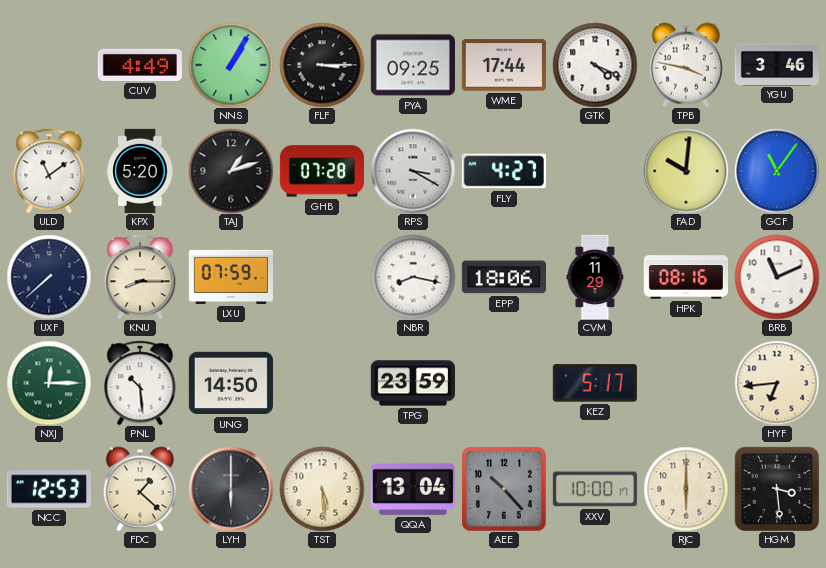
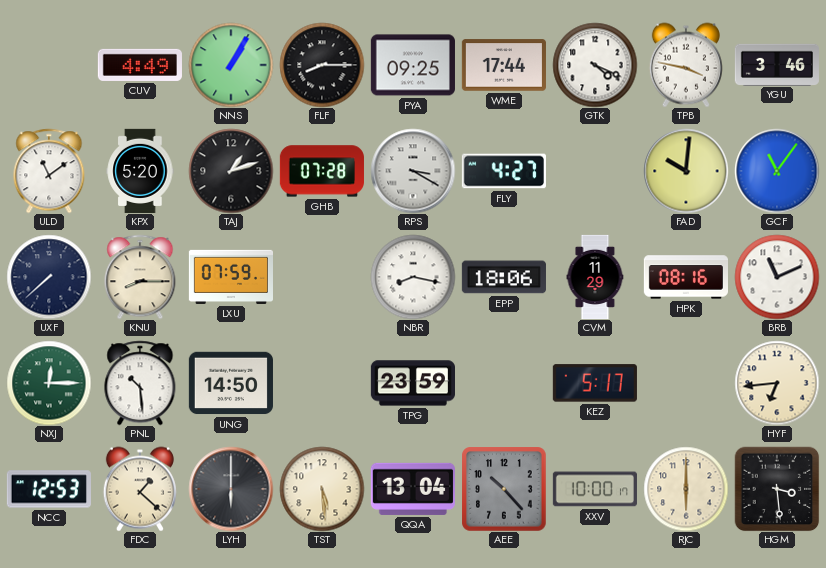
FLF: 3:15 -> 8:15 (322, 65)
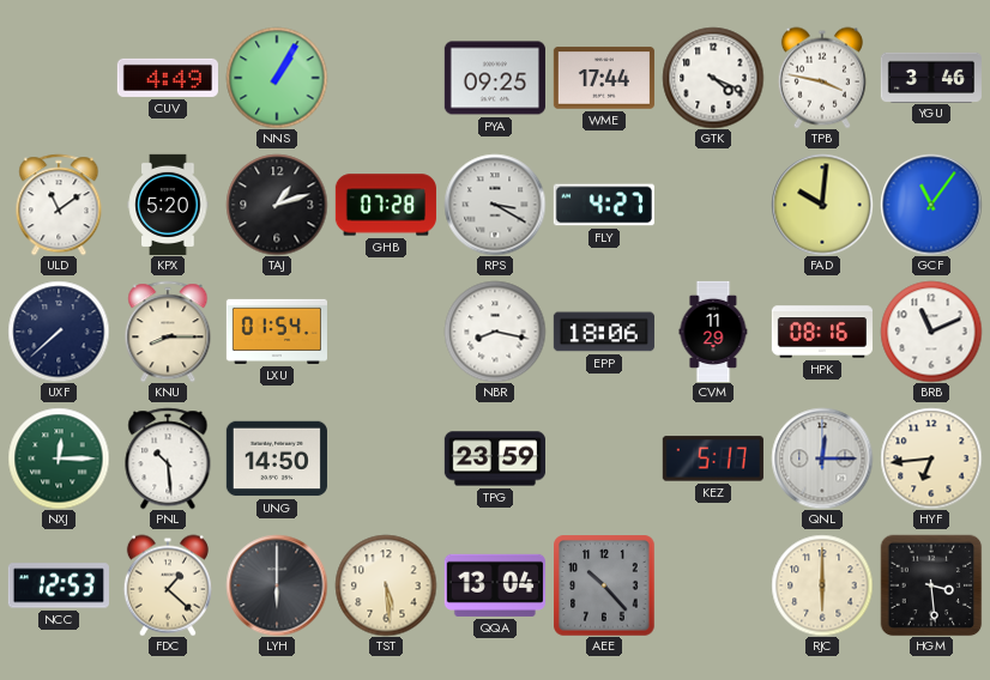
FLF: 8:15 -> none (322, 65)
LXU: 07:59 -> 01:54 (276, 332)
QNL: none -> 12:15 (822, 459)
XXV: 10:00 -> none (595, 489)
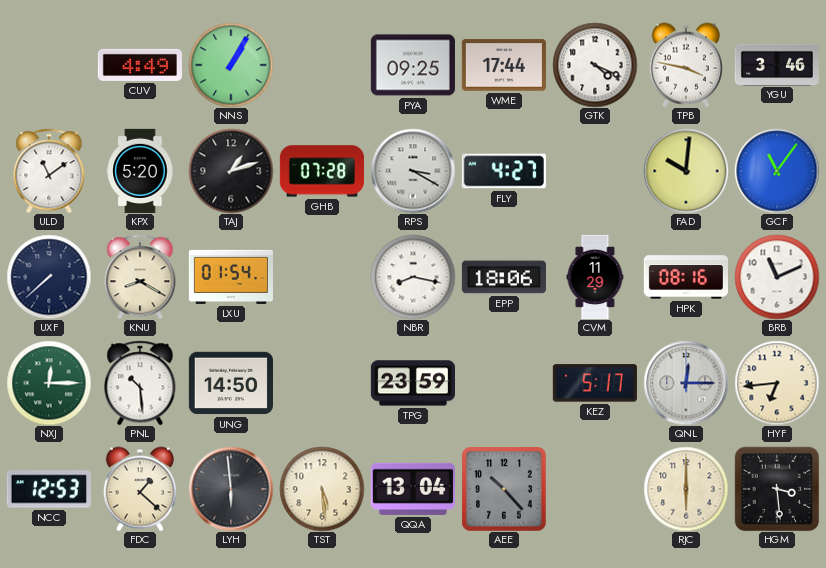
KNU: 8:15 -> 8:20 (140, 277)
LYH: 6:00 -> 5:59 (231, 489)
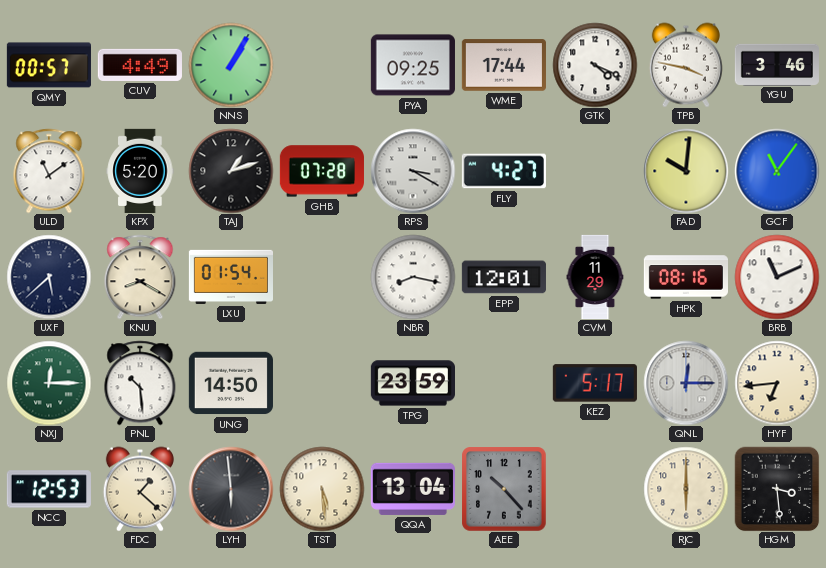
QMY: none -> 00:57 (49, 65)
UXF: 7:38 -> 5:38 (49, 277)
EPP: 18:06 -> 12:01 (504, 277)
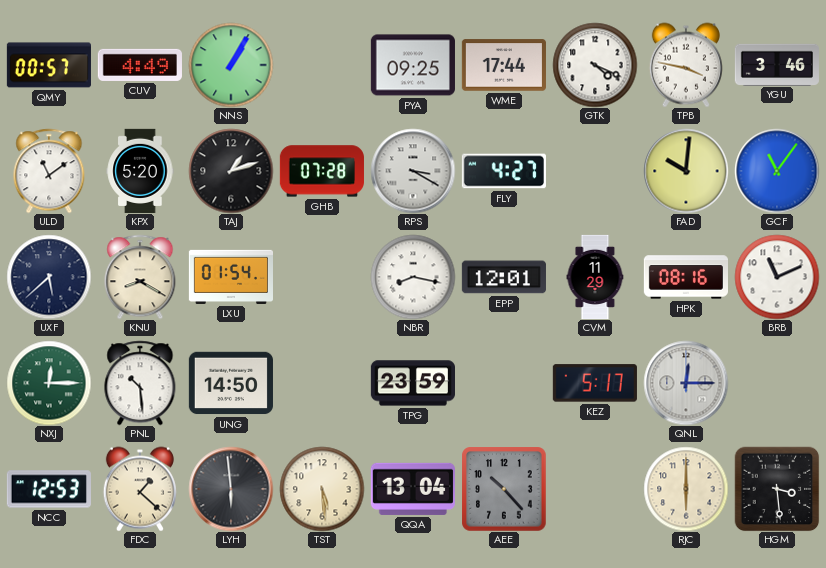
HYF: 6:44 -> none (777, 383)
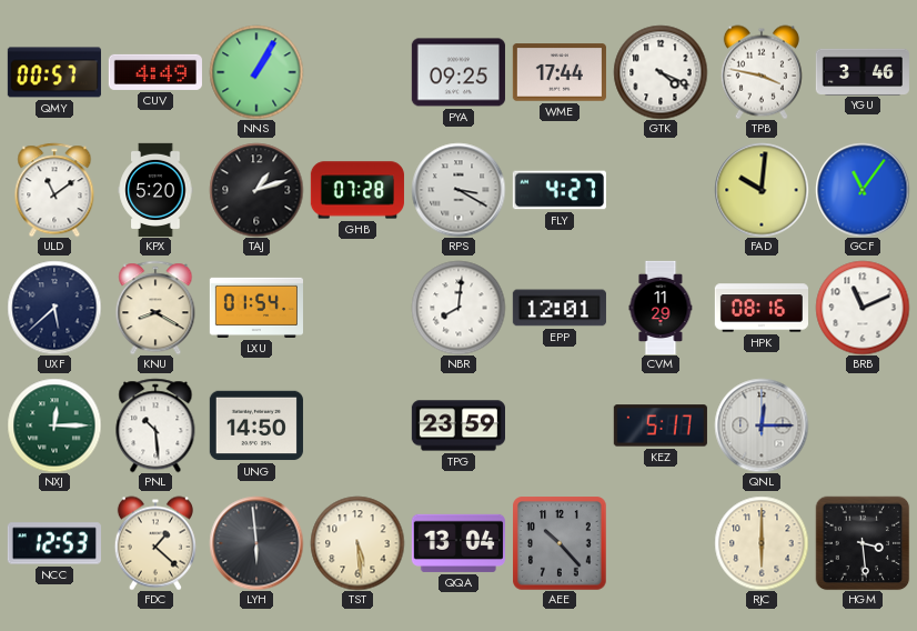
NBR: 8:17 -> 8:01 (458, 308)
